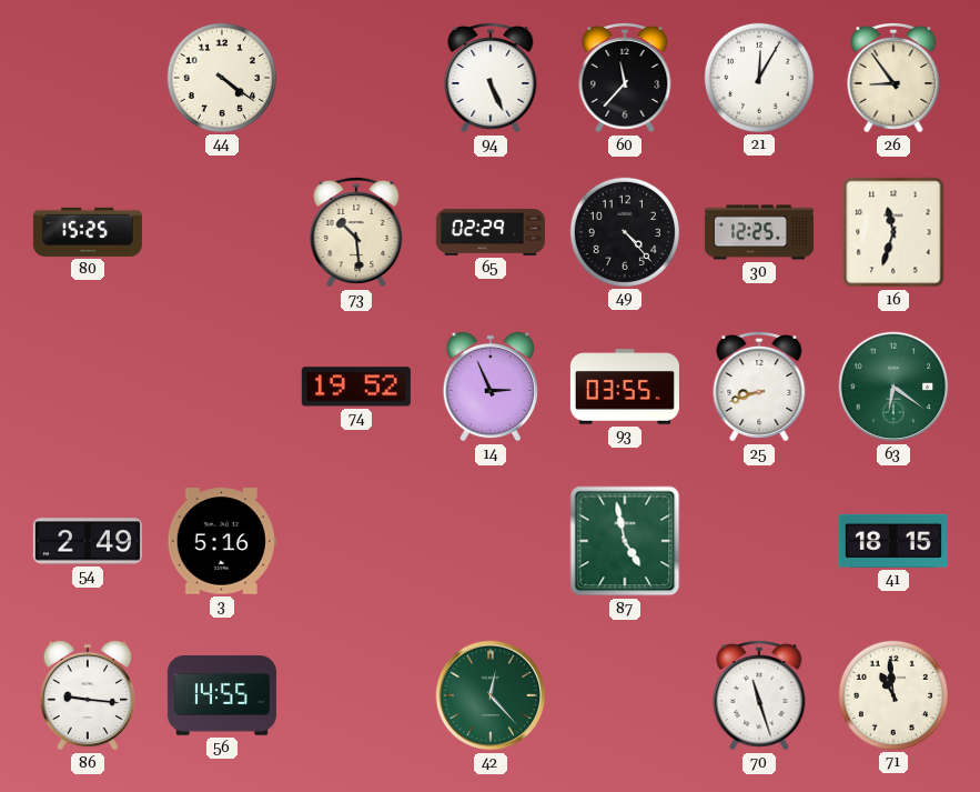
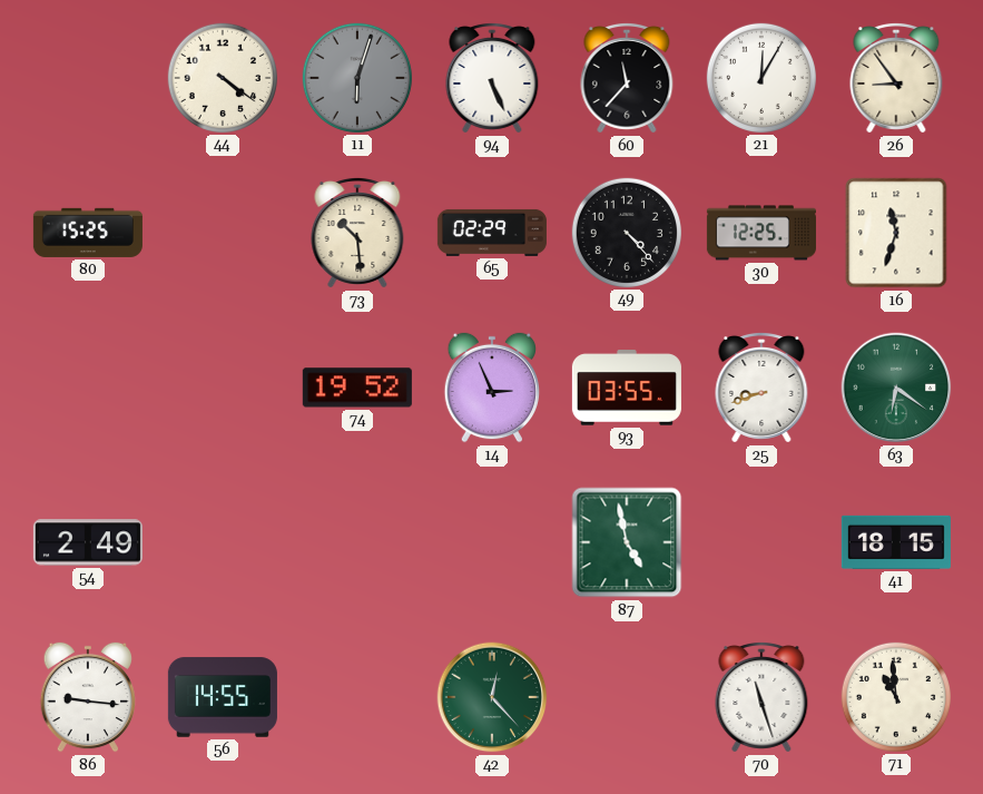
11: none -> 6:03 (357, 78)
3: 5:16 -> none (222, 541)
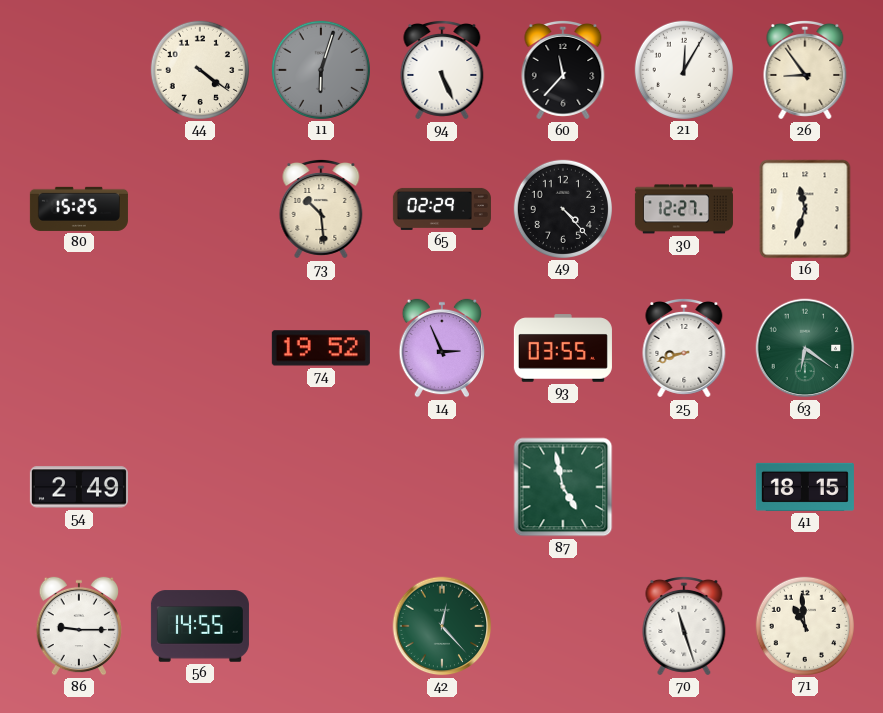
30: 12:25 -> 12:27 (684, 209)
86: 9:16 -> 9:15 (79, 626)
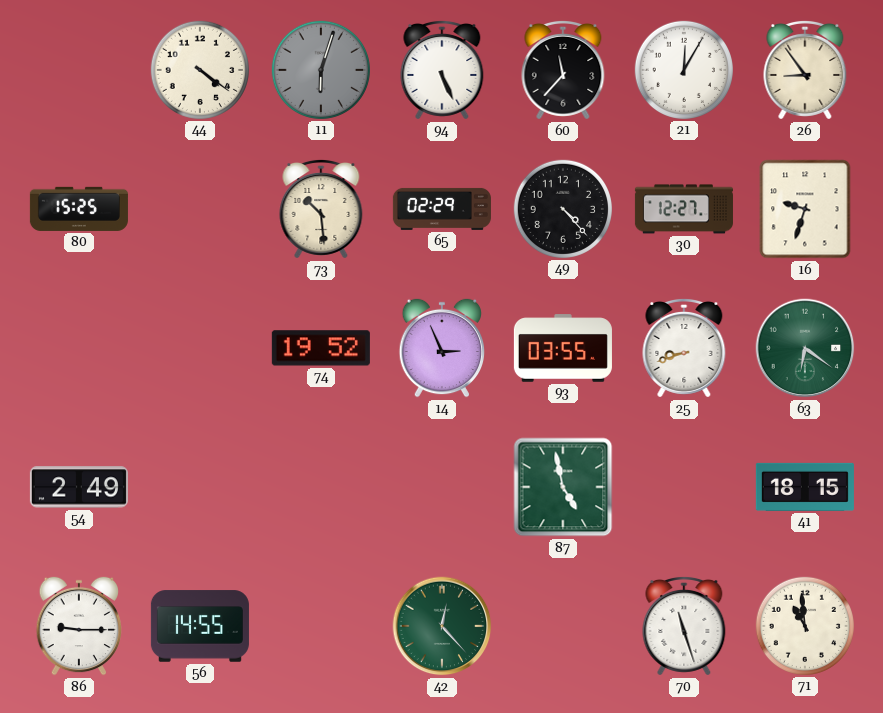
16: 11:33 -> 9:33 (805, 209)
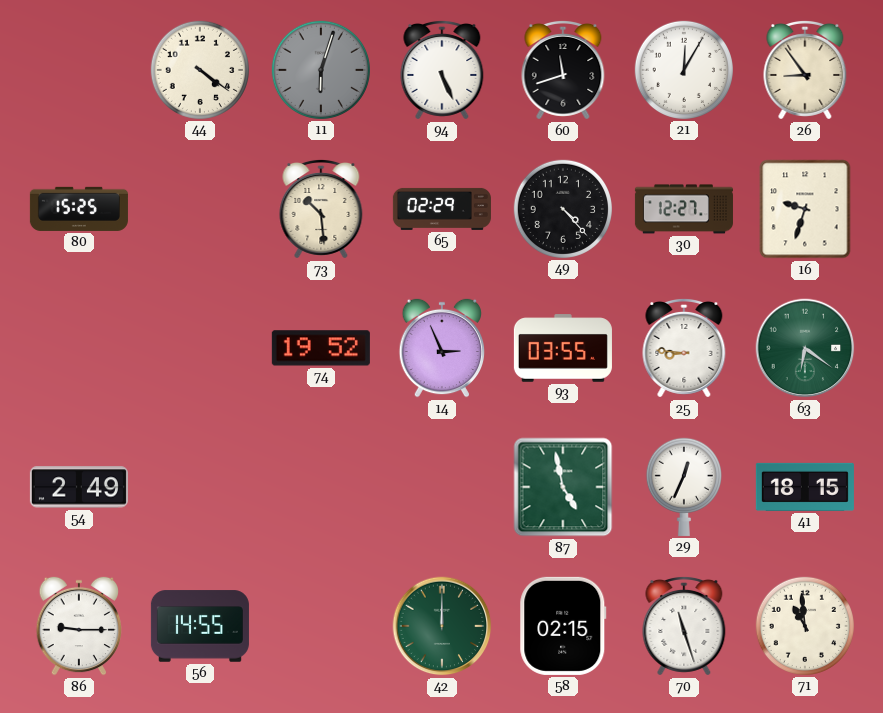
60: 11:37 -> 11:42 (563, 70)
25: 8:42 -> 8:46 (684, 348)
29: none -> 12:34 (684, 487)
42: 12:23 -> 12:00 (442, 626)
58: none -> 02:15 (563, 626)
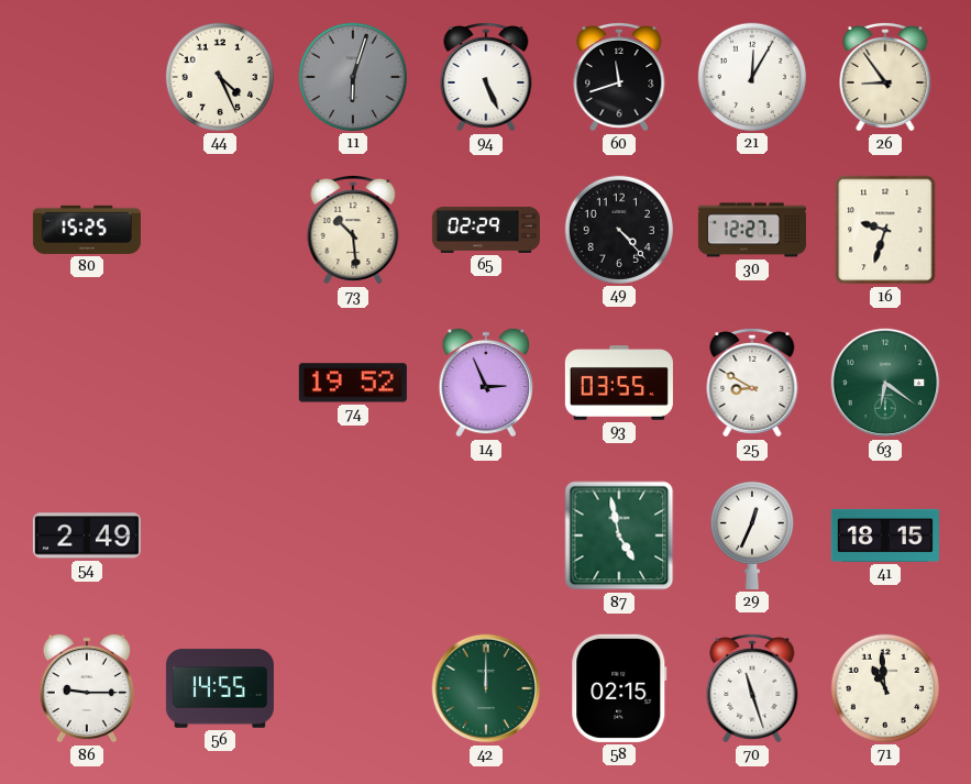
44: 4:21 -> 4:26 (220, 77)
25: 8:46 -> 8:50 (752, 383)
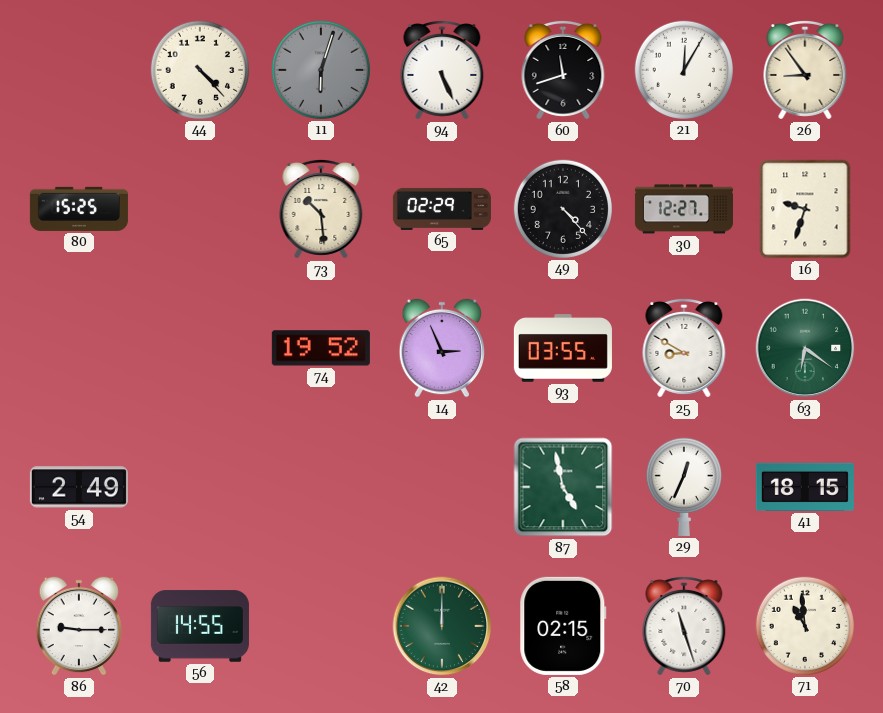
44: 4:26 -> 4:23 (200, 70)
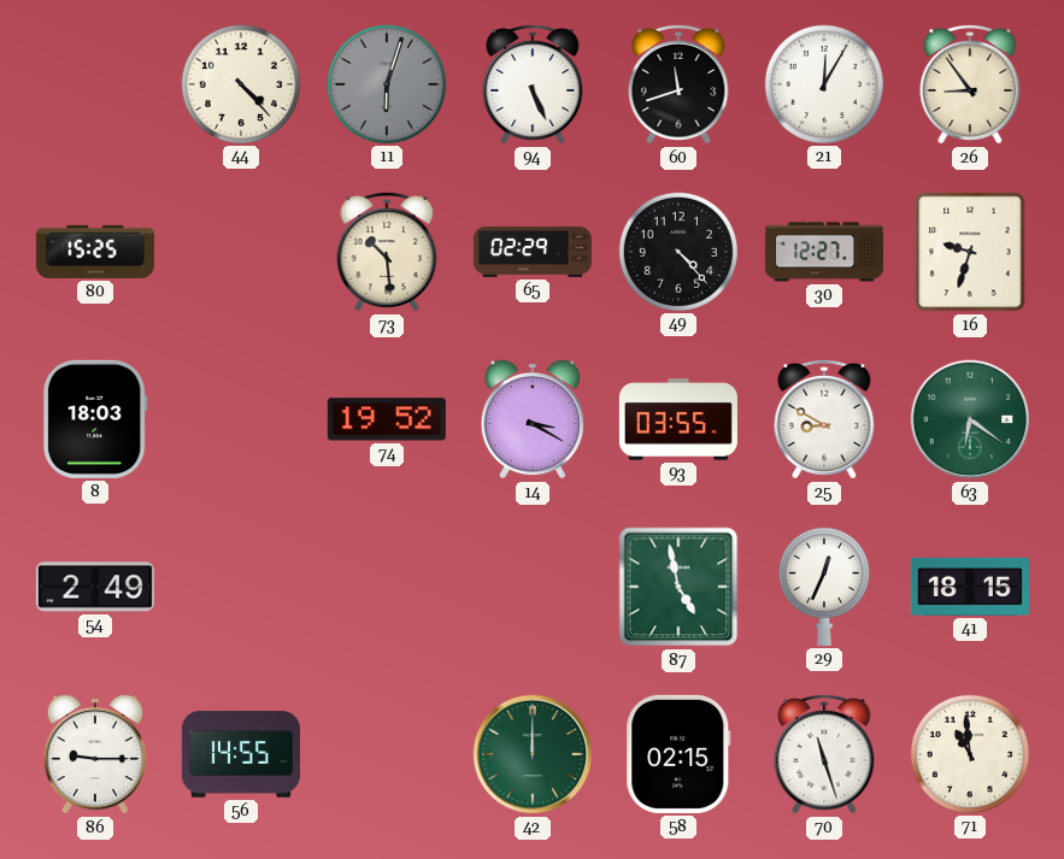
8: none -> 18:03 (95, 419)
14: 2:56 -> 3:20 (533, 419)
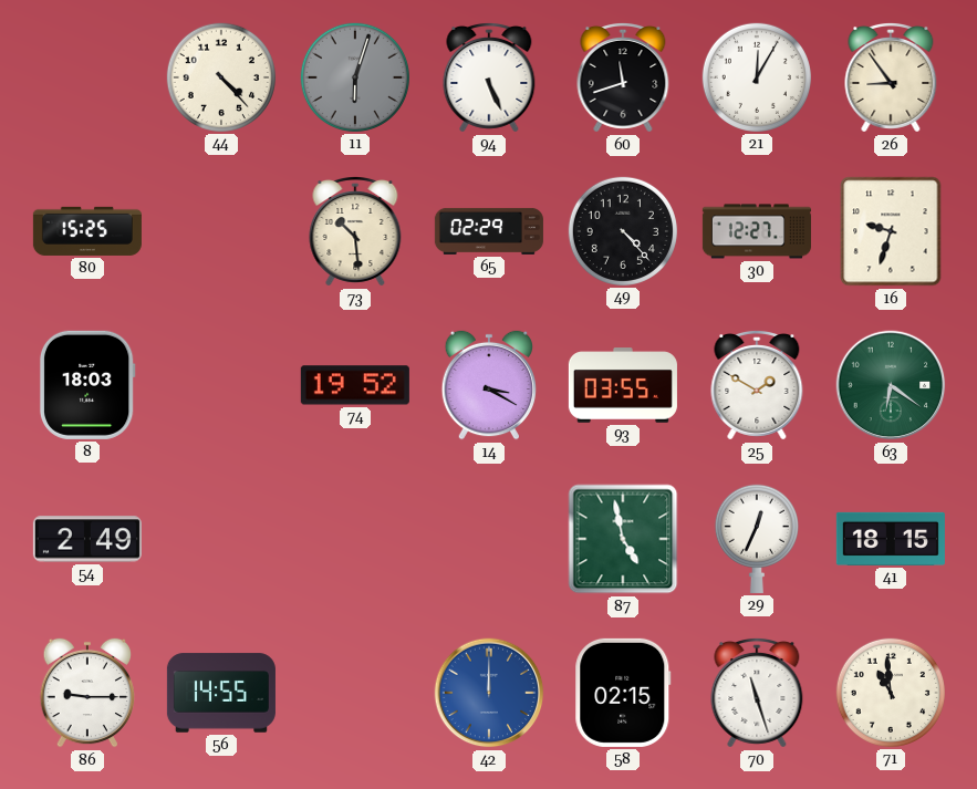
25: 8:50 -> 1:50 (757, 385)
42 dial: green -> blue (489, 693)
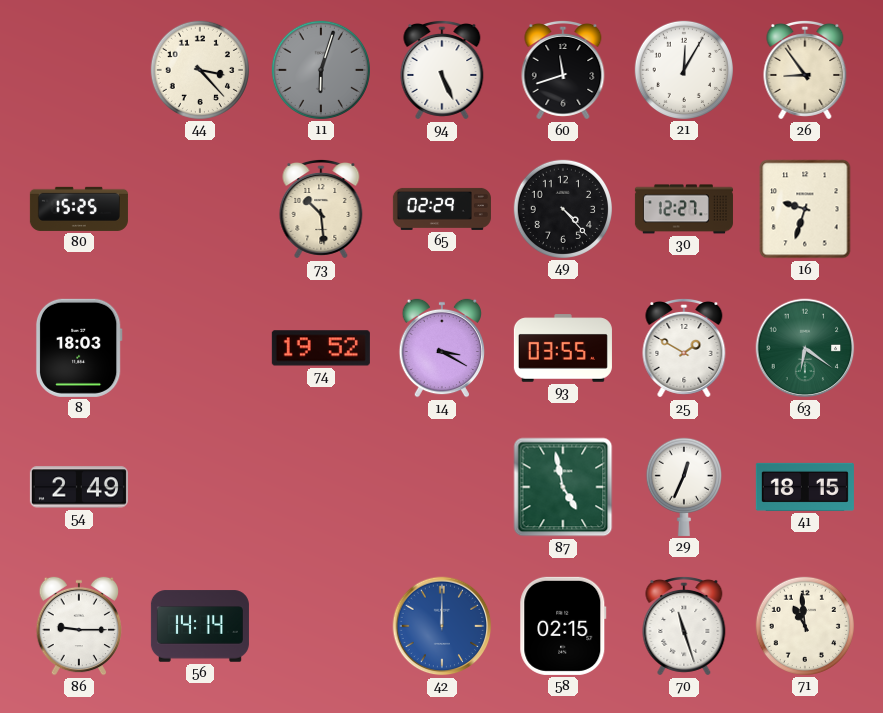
44: 4:23 -> 3:23 (200, 70)
56: 14:55 -> 14:14 (200, 626)
